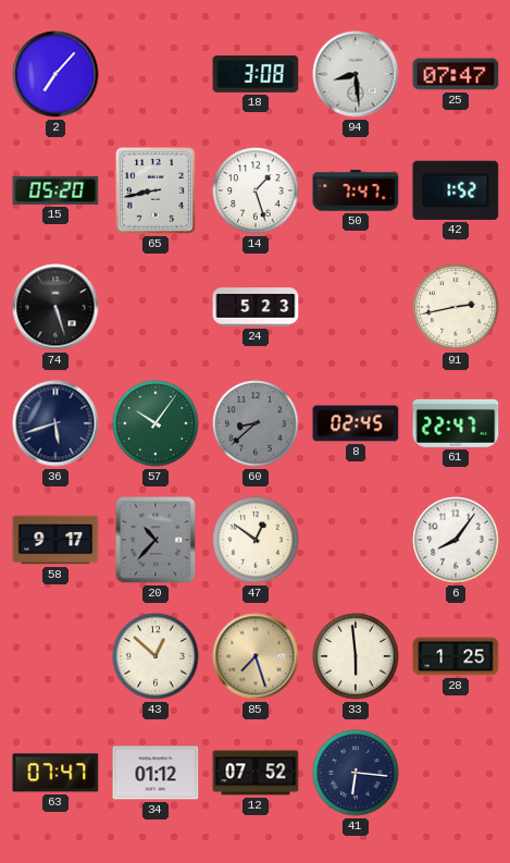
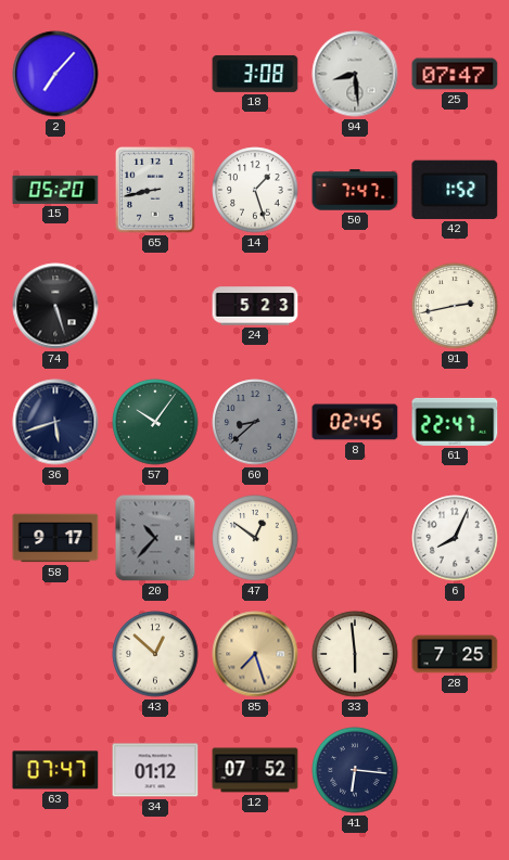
6: 8:06 -> 8:04 (455, 538)
28: 1:25 -> 7:25 (455, 654)
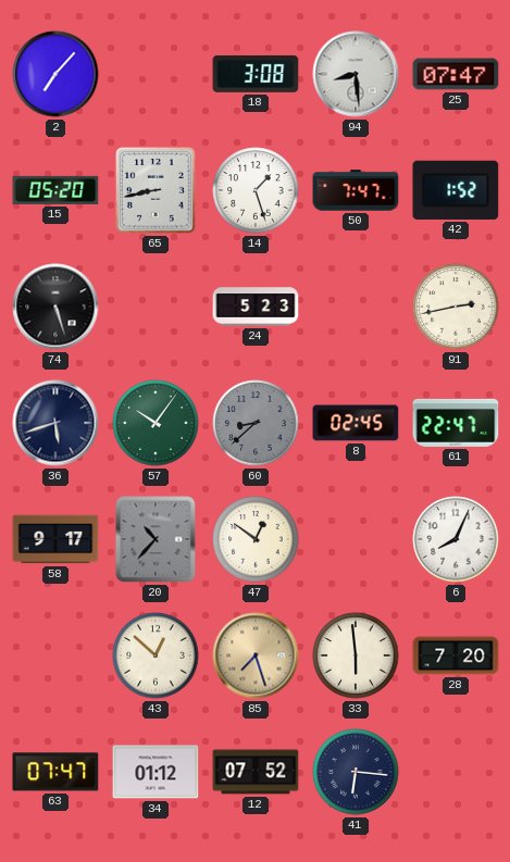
28: 7:25 -> 7:20 (456, 655)
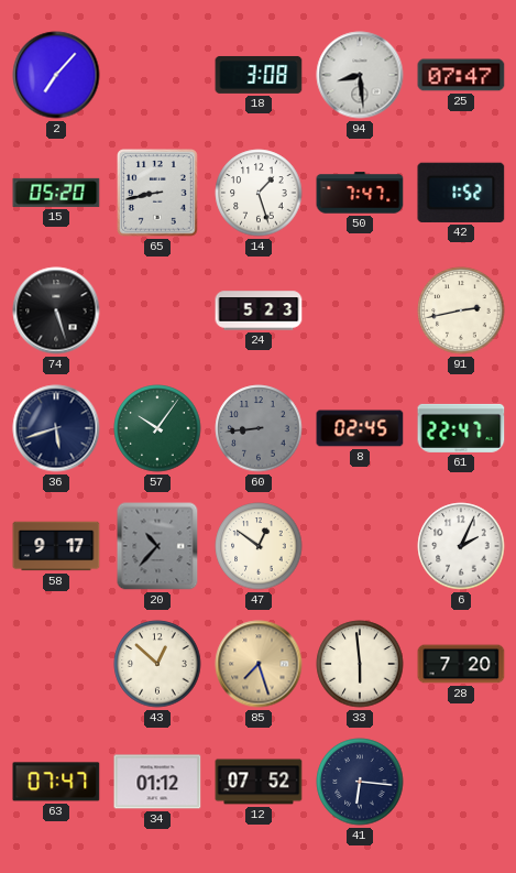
60: 8:38 -> 8:44 (259, 428)
6: 8:04 -> 2:04 (461, 546)
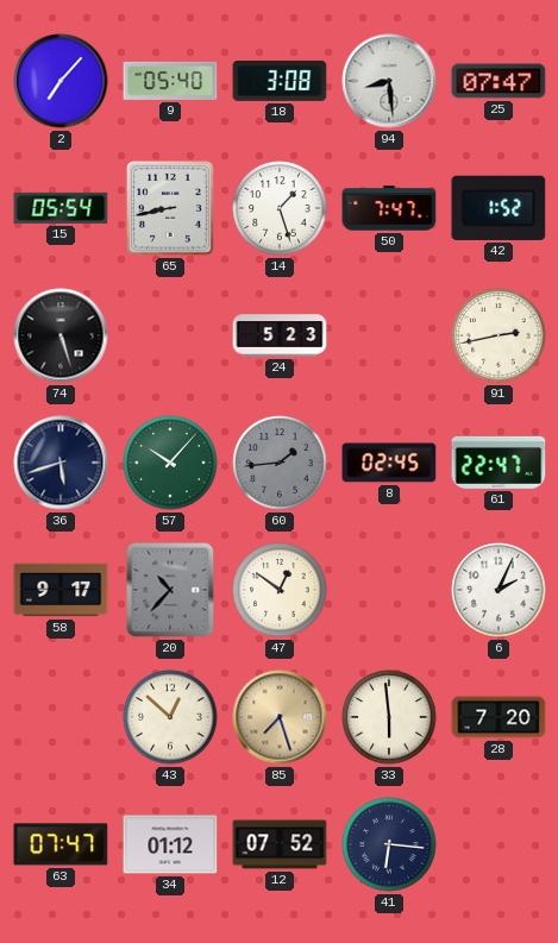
9: none -> 05:40 (170, 81)
15: 05:20 -> 05:54 (61, 208)
57: 10:06 -> 10:07 (170, 463)
60: 8:44 -> 1:44 (280, 463)
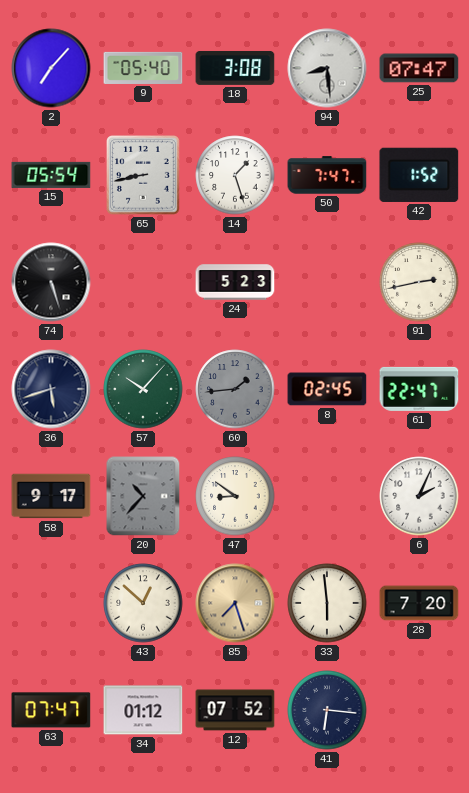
47: 12:51 -> 8:51 (235, 496)
